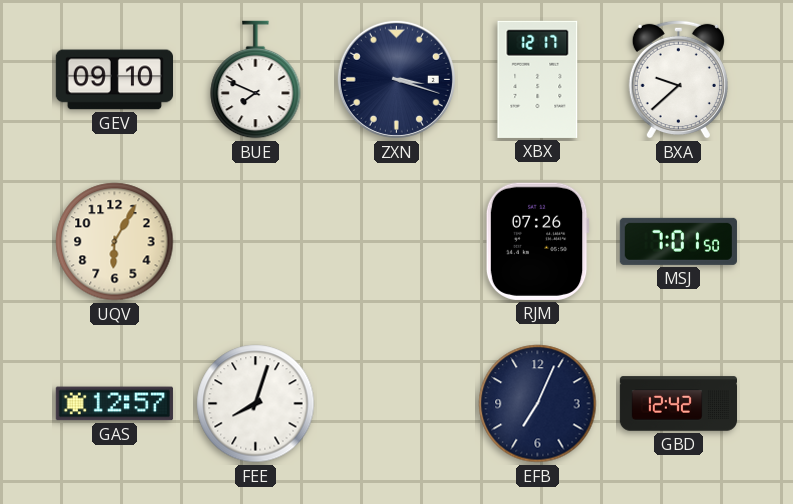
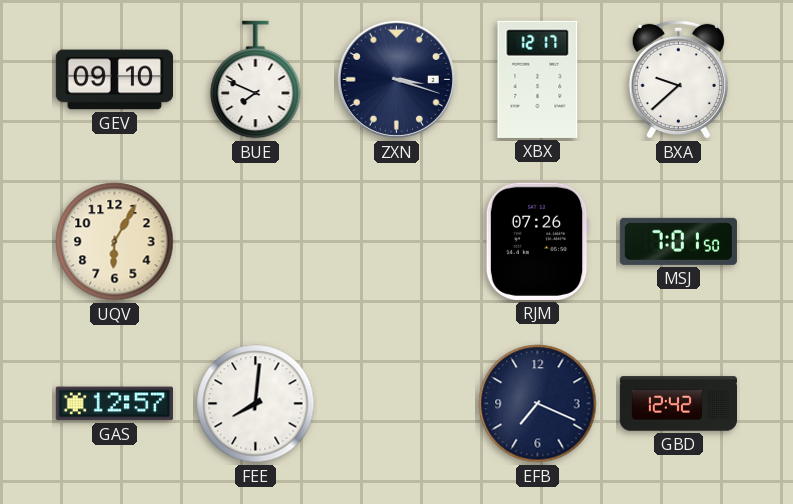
FEE: 8:03 -> 8:01 (256, 404)
EFB: 7:04 -> 7:19 (538, 404)
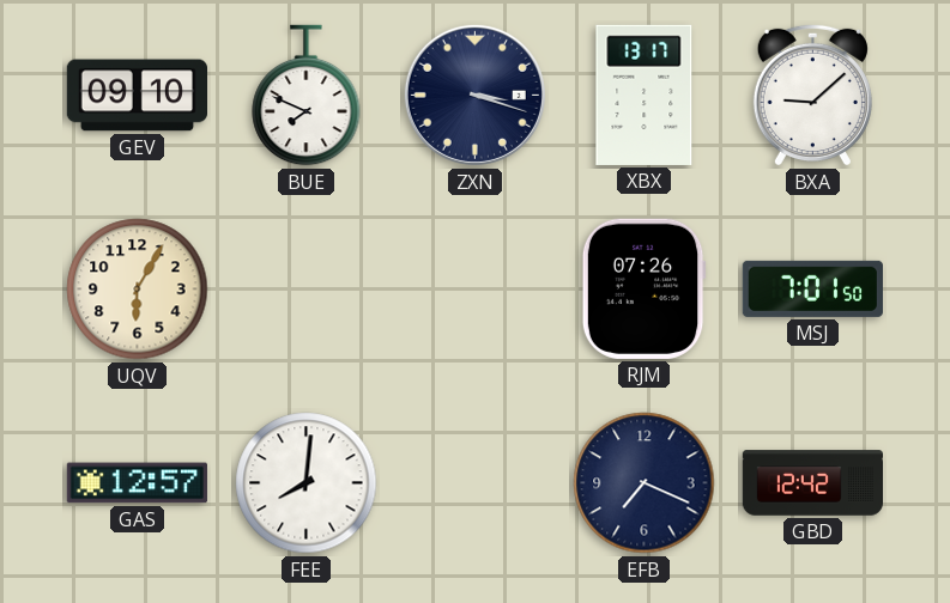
XBX: 12:17 -> 13:17 (645, 95)
BXA: 9:38 -> 9:08 (812, 95)
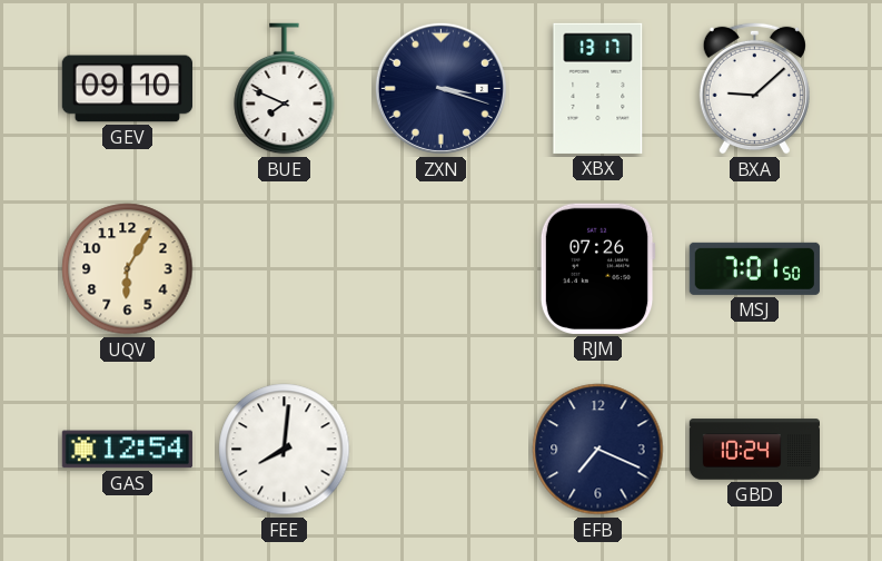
GAS: 12:57 -> 12:54 (127, 450)
GBD: 12:42 -> 10:24 (755, 450)
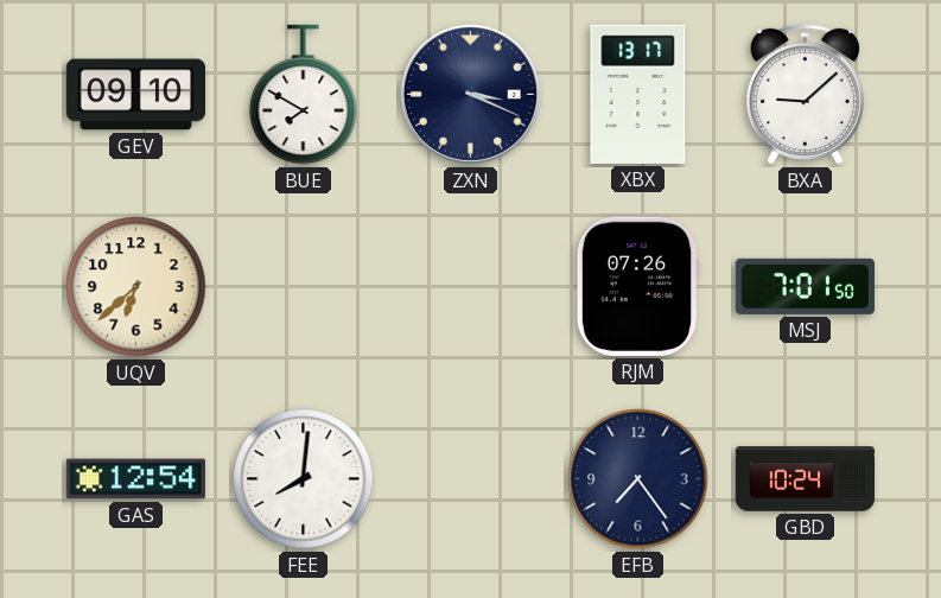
BUE: 7:49 -> 7:50 (304, 95)
ZXN: 3:18 -> 3:19 (470, 94)
UQV: 6:05 -> 6:38 (136, 287)
EFB: 7:19 -> 7:24 (638, 479)
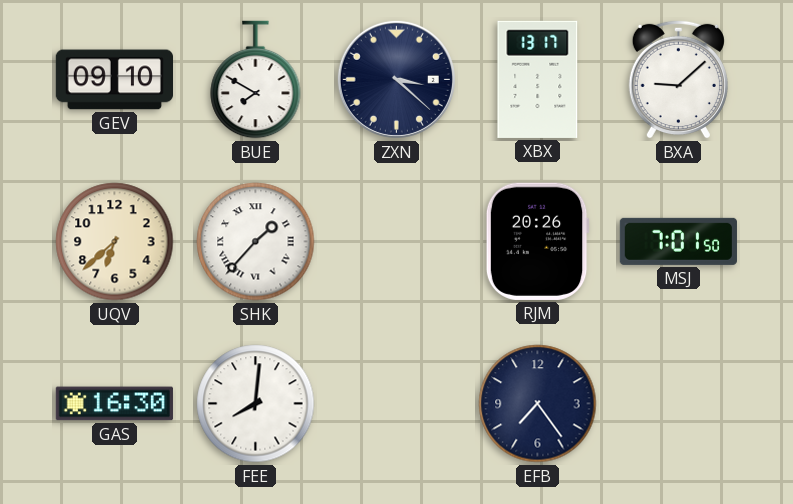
ZXN: 3:19 -> 3:22 (396, 79)
SHK: none -> 1:37 (256, 242)
RJM: 07:26 -> 20:26 (537, 241)
GAS: 12:54 -> 16:30 (114, 404)
GBD: 10:24 -> none (806, 479)
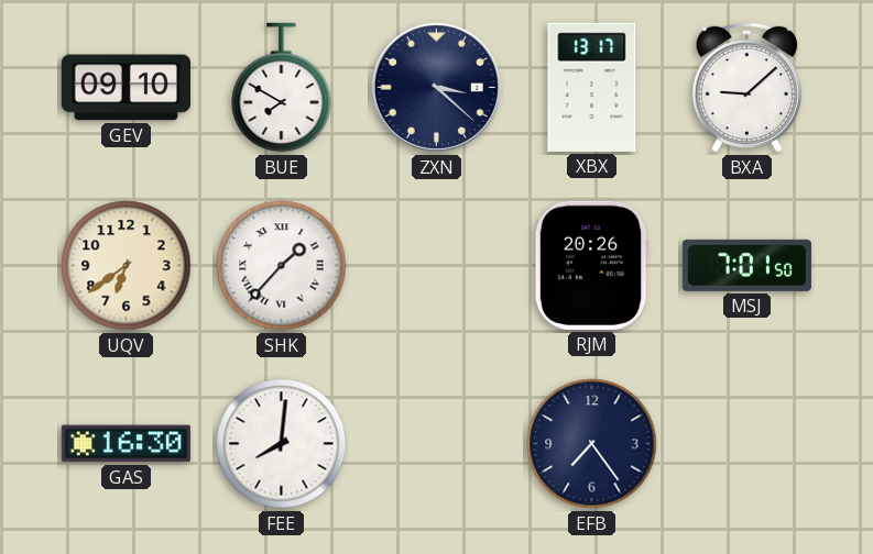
UQV: 6:38 -> 6:39 (127, 266)
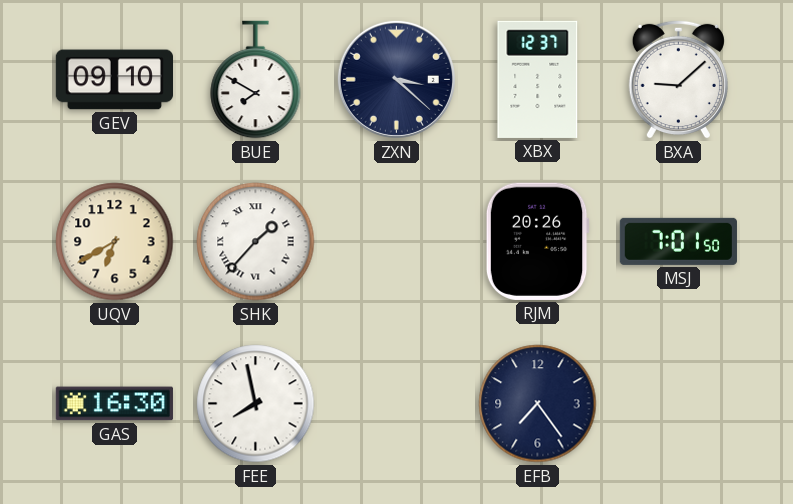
XBX: 13:17 -> 12:37 (538, 79)
UQV: 6:39 -> 6:40 (115, 242)
FEE: 8:01 -> 7:58 (256, 404)
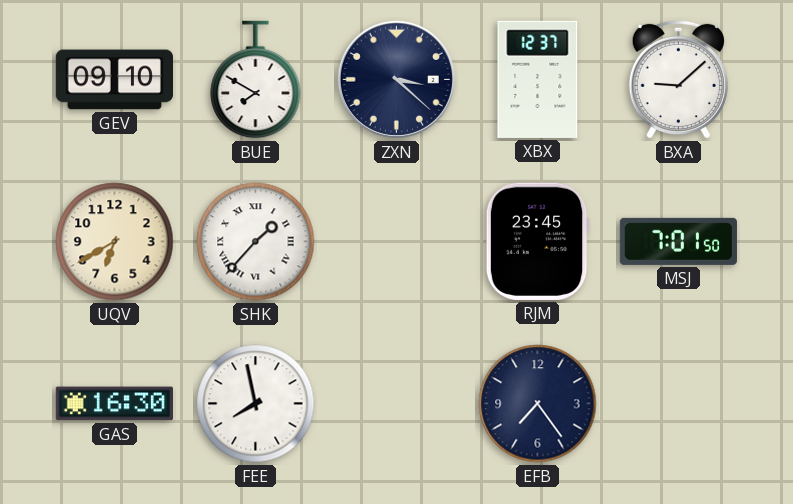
RJM: 20:26 -> 23:45 (537, 241)
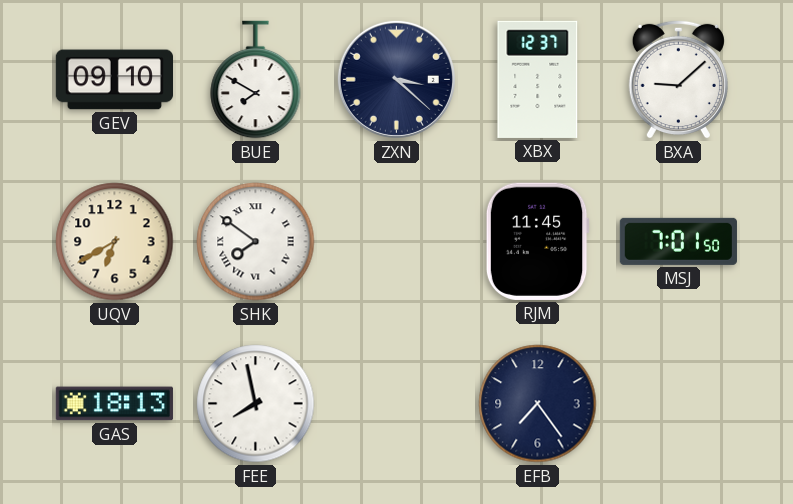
SHK: 1:37 -> 7:51 (256, 242)
RJM: 23:45 -> 11:45 (537, 241)
GAS: 16:30 -> 18:13 (114, 404)
